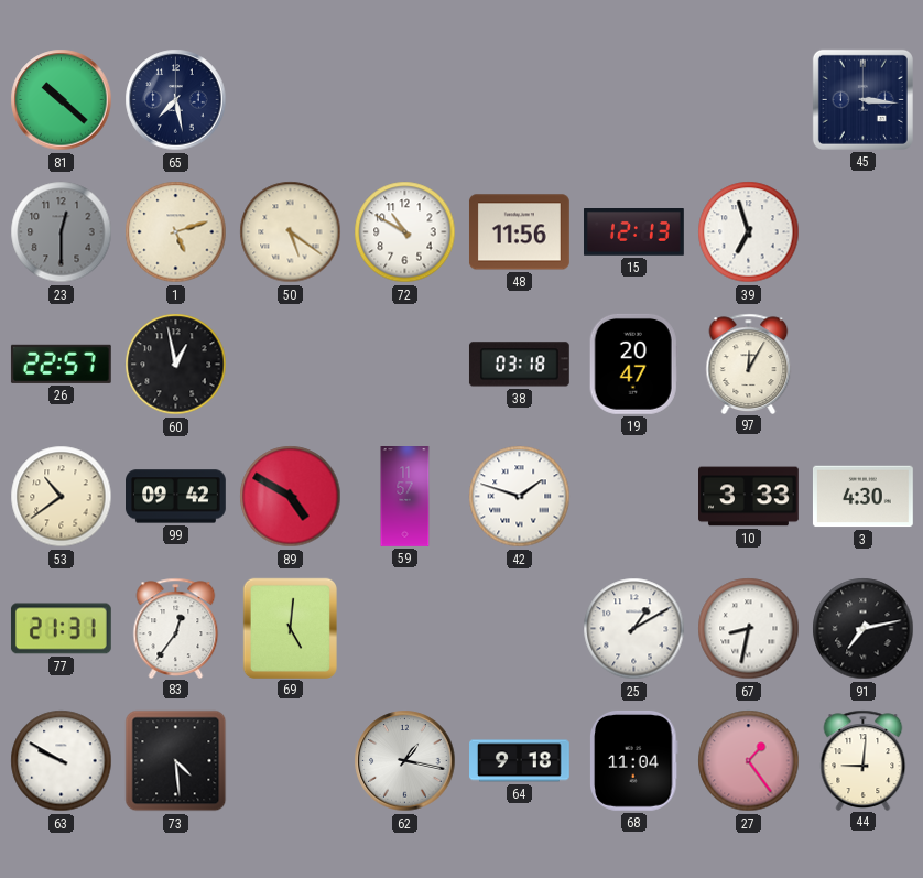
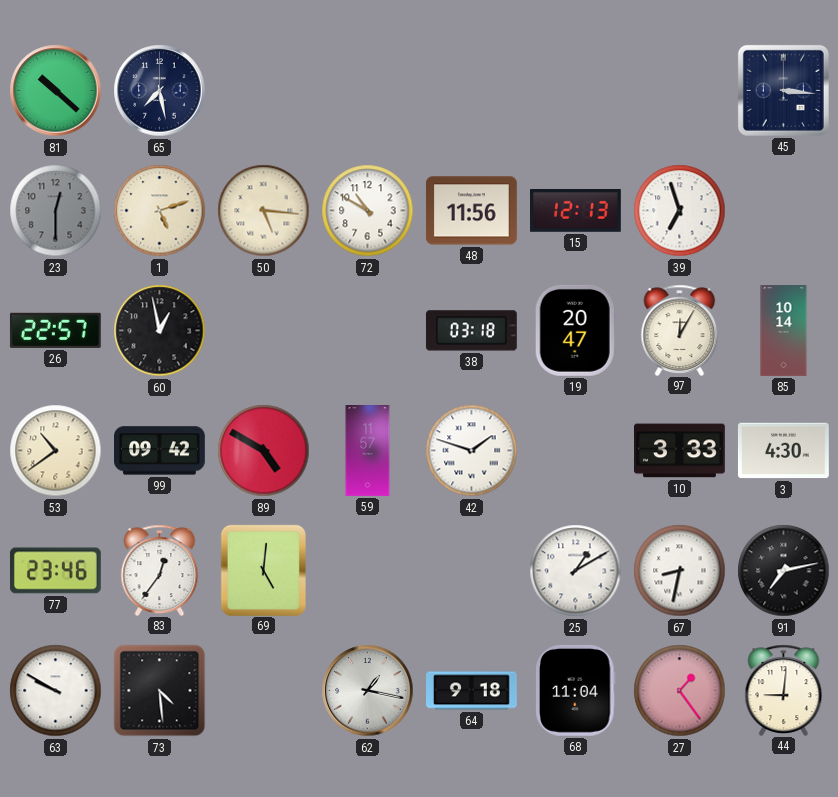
50: 5:21 -> 5:16 (264, 211)
85: none -> 10:14 (784, 331)
77: 21:31 -> 23:46 (55, 571)
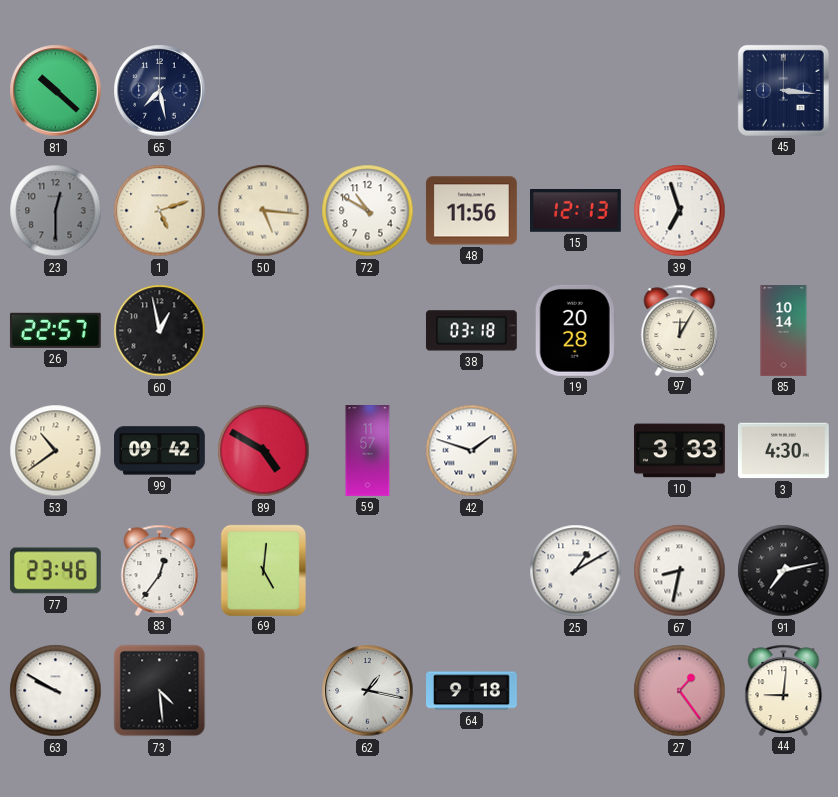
19: 20:47 -> 20:28 (575, 330)
68: 11:04 -> none (576, 690)
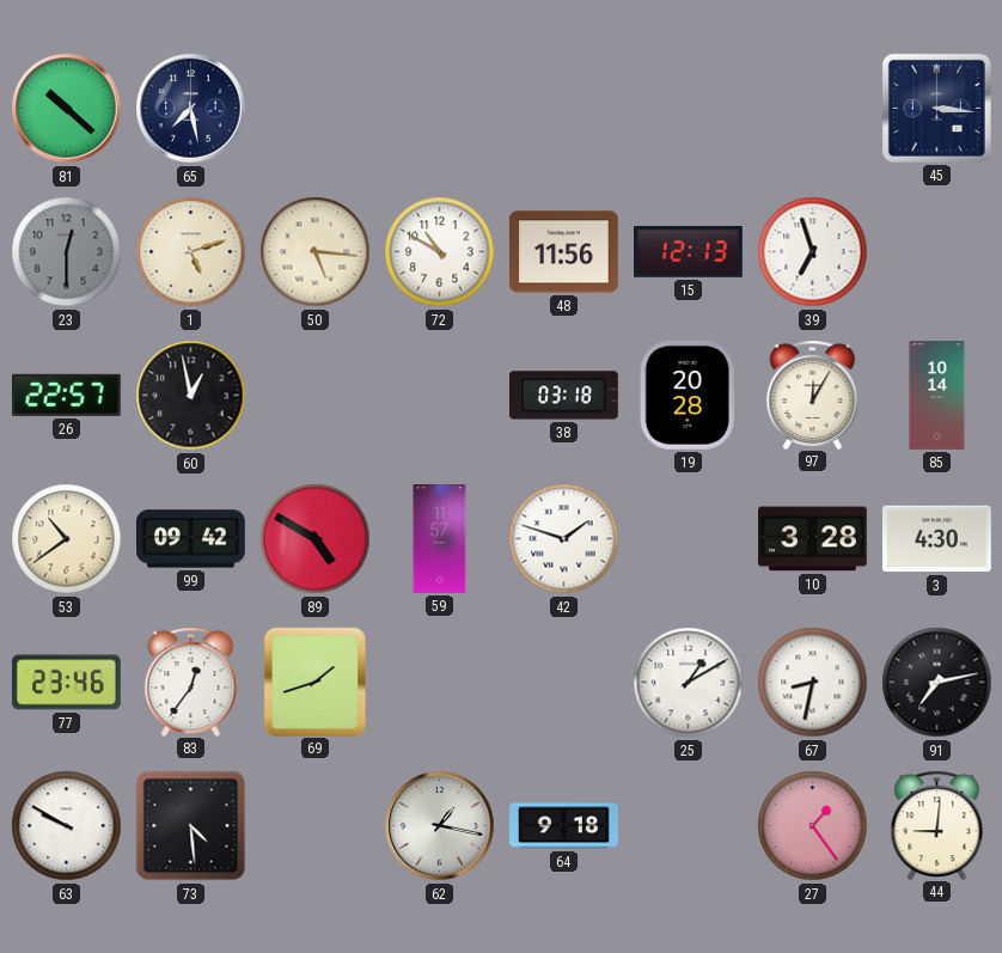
10: 3:33 -> 3:28 (813, 539)
69: 5:01 -> 1:42 (314, 682)
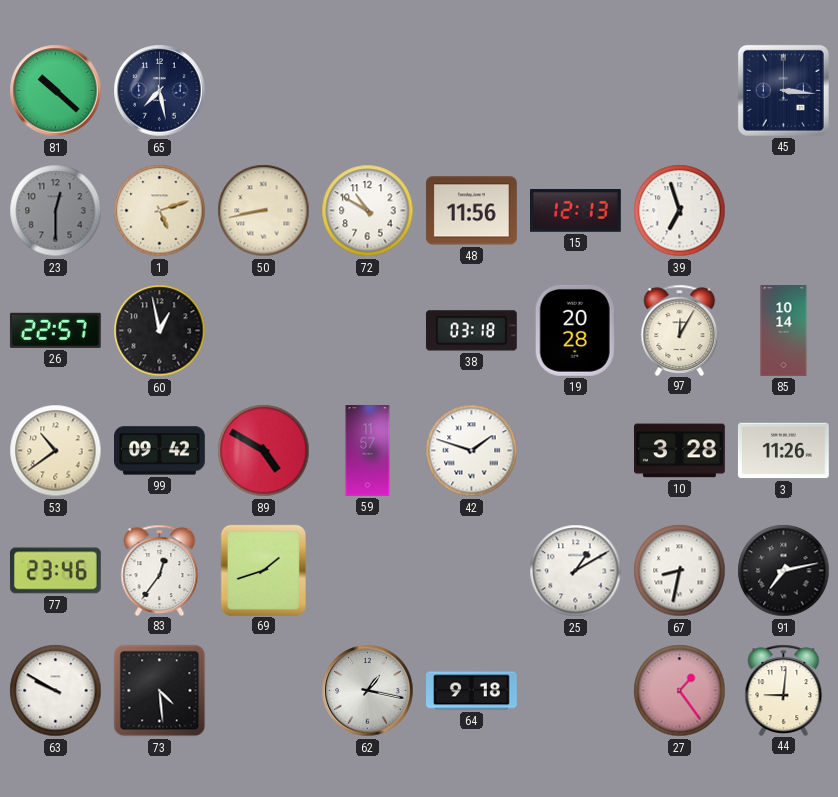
50: 5:16 -> 8:43 (264, 211)
3: 4:30 -> 11:26 (783, 451)
